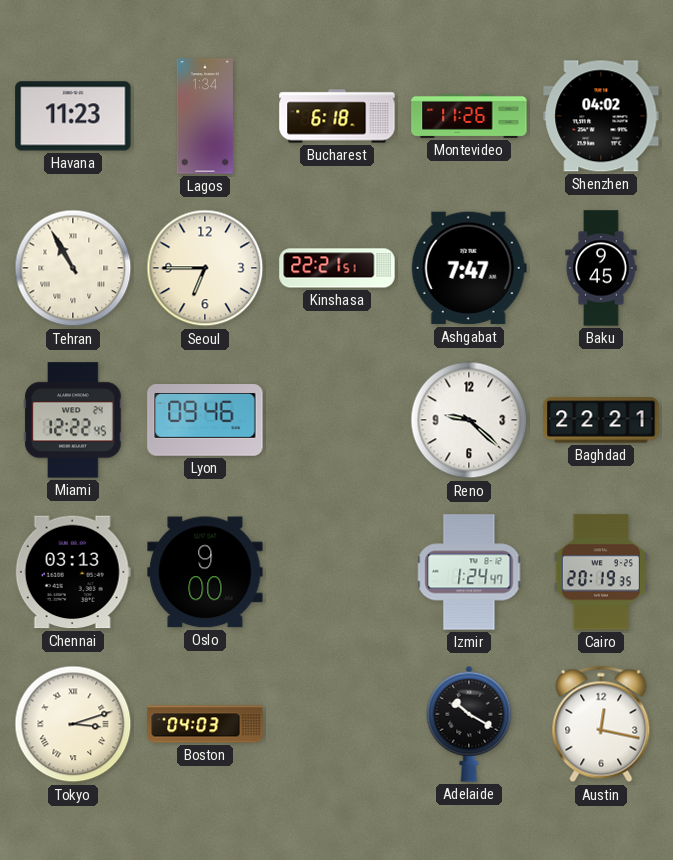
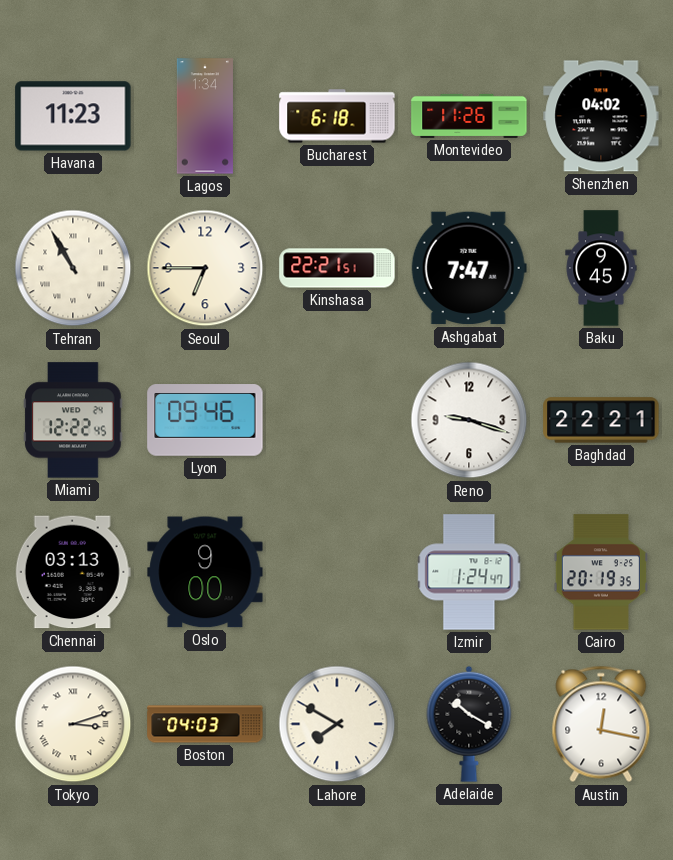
Reno: 9:22 -> 9:18 (469, 420)
Lahore: none -> 7:50 (337, 724)
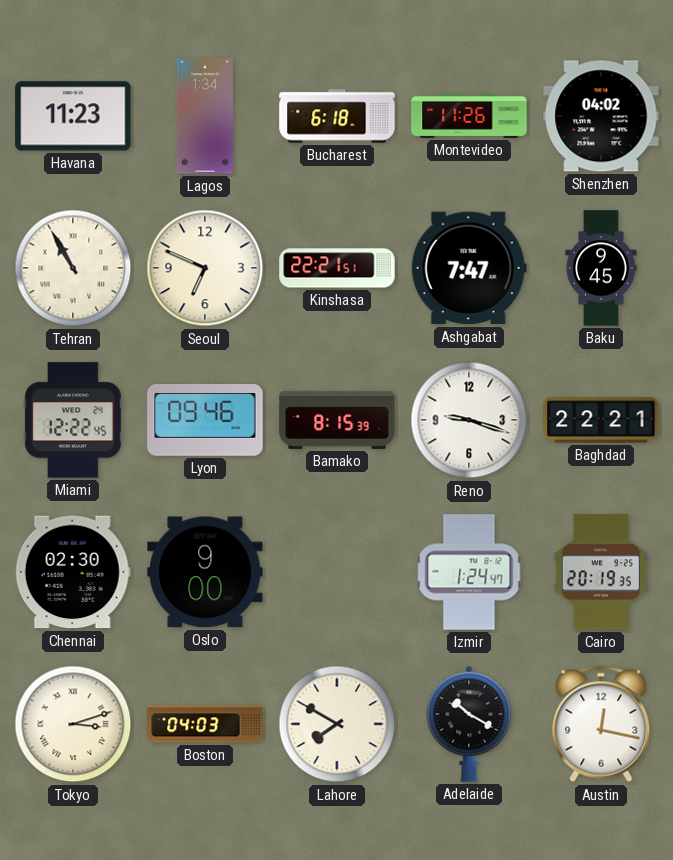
Seoul: 6:45 -> 6:49 (205, 268)
Bamako: none -> 8:15 (337, 420)
Chennai: 03:13 -> 02:30 (73, 572)
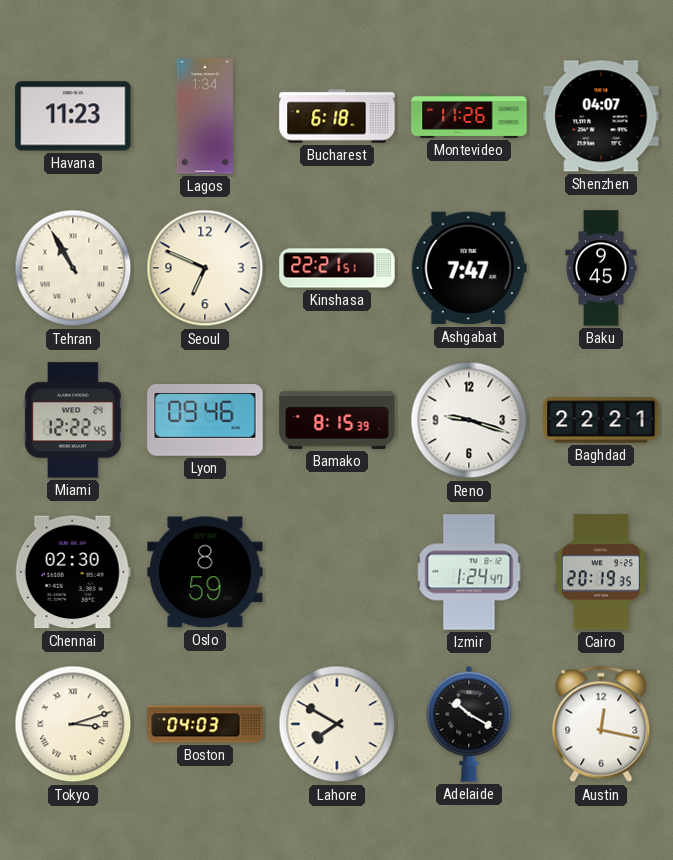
Shenzhen: 04:02 -> 04:07 (601, 116)
Oslo: 9:00 -> 8:59 (205, 572)
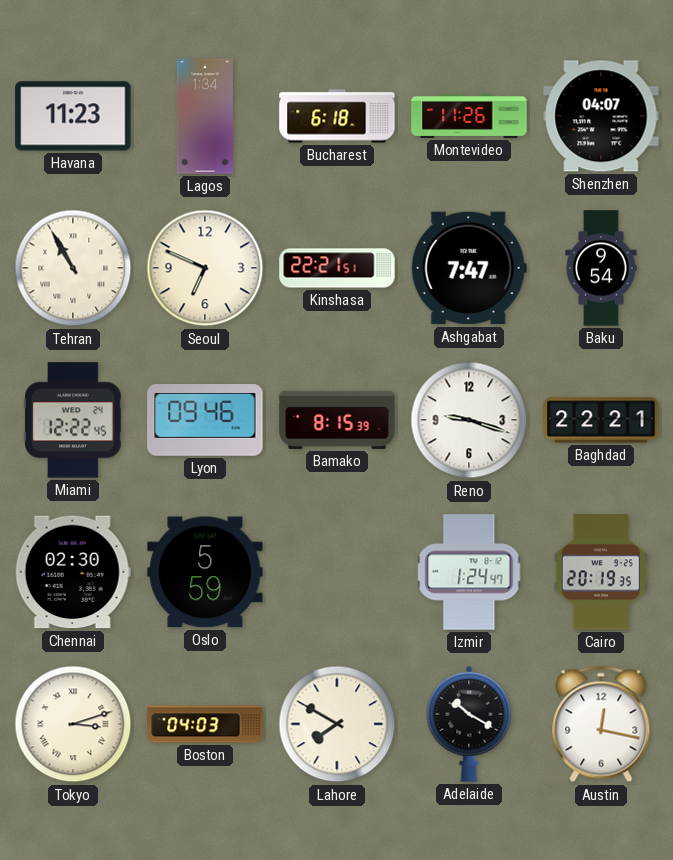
Baku: 9:45 -> 9:54 (601, 268)
Oslo: 8:59 -> 5:59 (205, 572)
